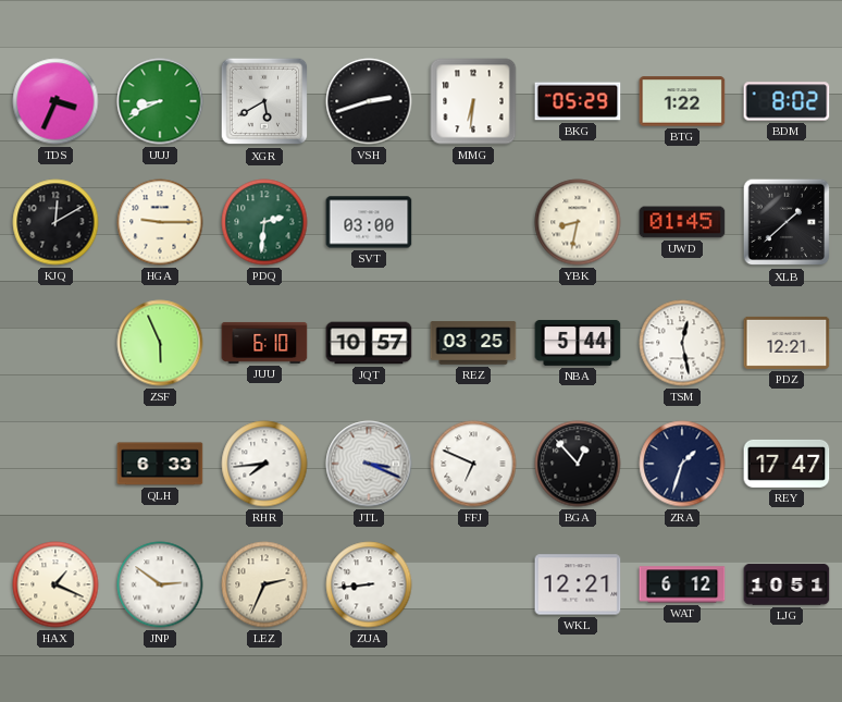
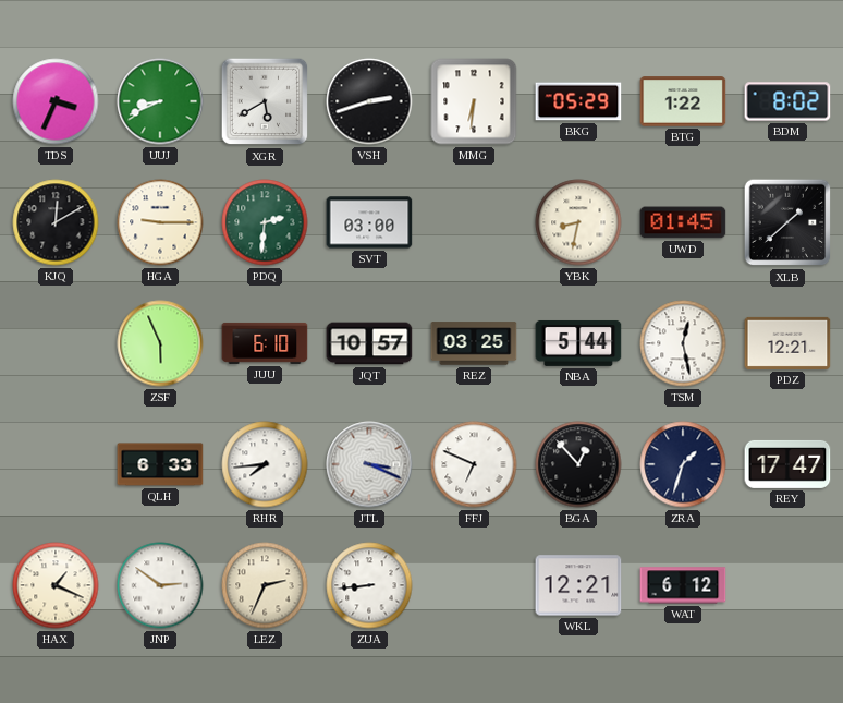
LJG: 10:51 -> none (787, 584)
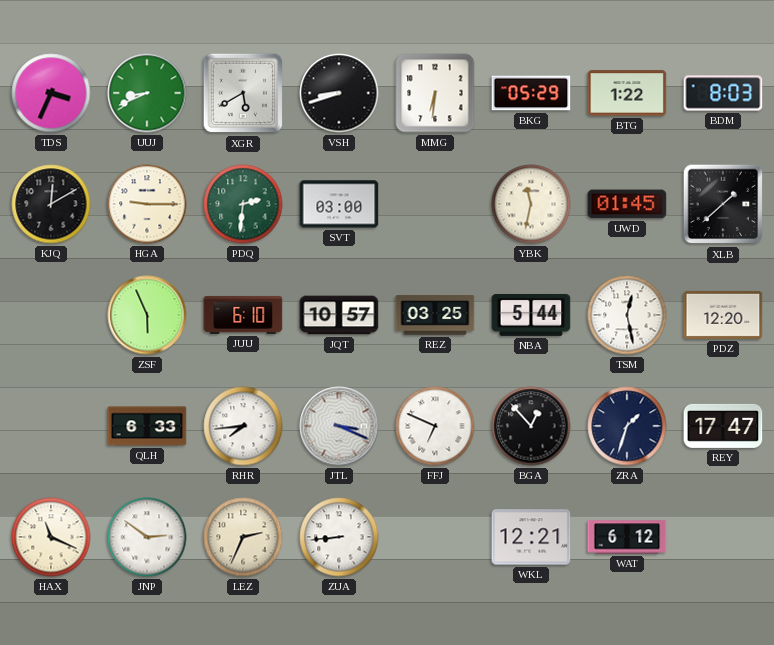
VSH: 2:42 -> 8:42 (339, 93)
BDM: 8:02 -> 8:03 (723, 93)
YBK: 8:32 -> 11:32 (531, 204)
PDZ: 12:21 -> 12:20 (723, 315)
HAX: 1:19 -> 11:19 (51, 537)
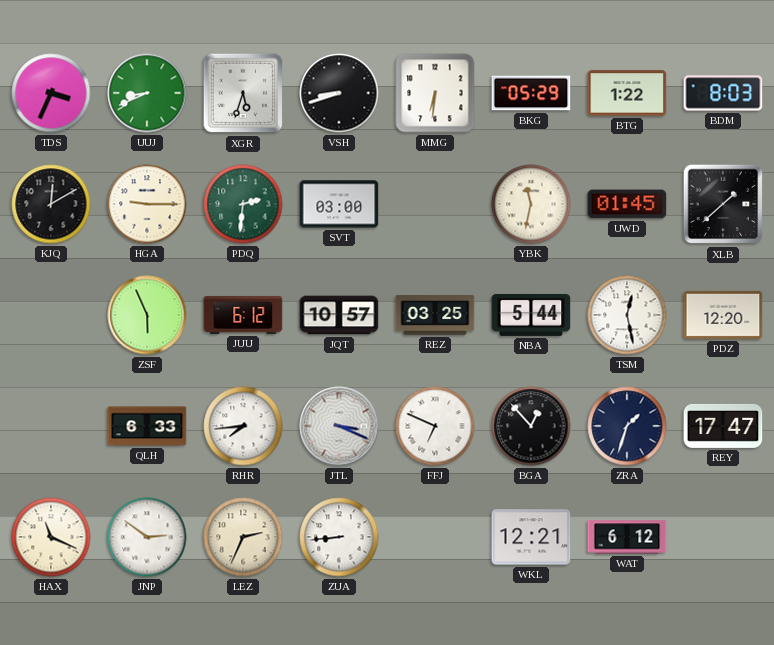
XGR: 5:40 -> 5:33 (243, 93)
JUU: 6:10 -> 6:12 (243, 315)
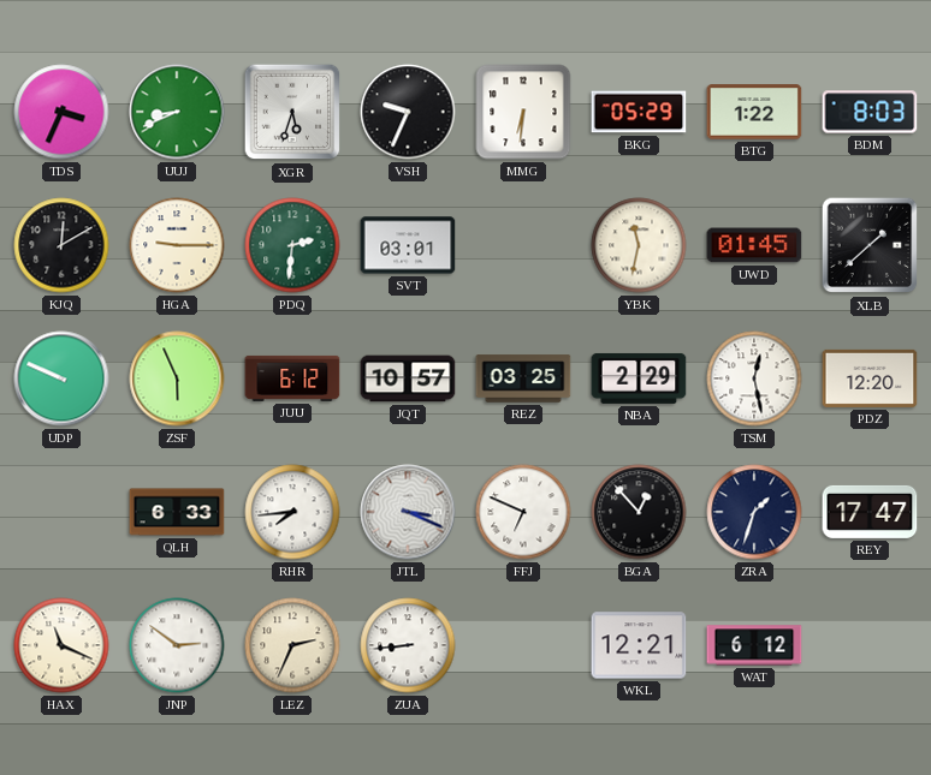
VSH: 8:42 -> 9:34 (408, 112)
SVT: 03:00 -> 03:01 (408, 245)
UDP: none -> 9:49 (61, 378)
NBA: 5:44 -> 2:29 (639, 378)
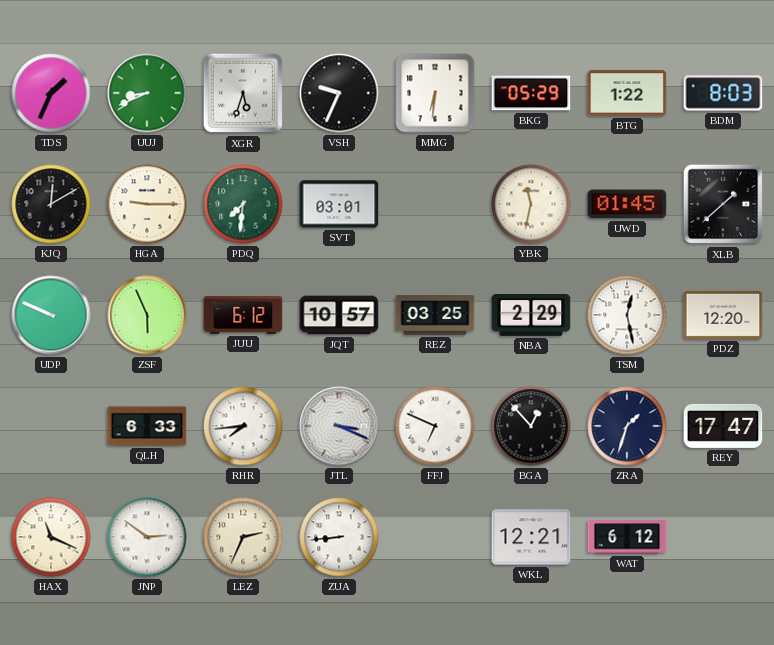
TDS: 3:34 -> 1:34 (51, 93)
PDQ: 2:31 -> 7:31 (243, 204)
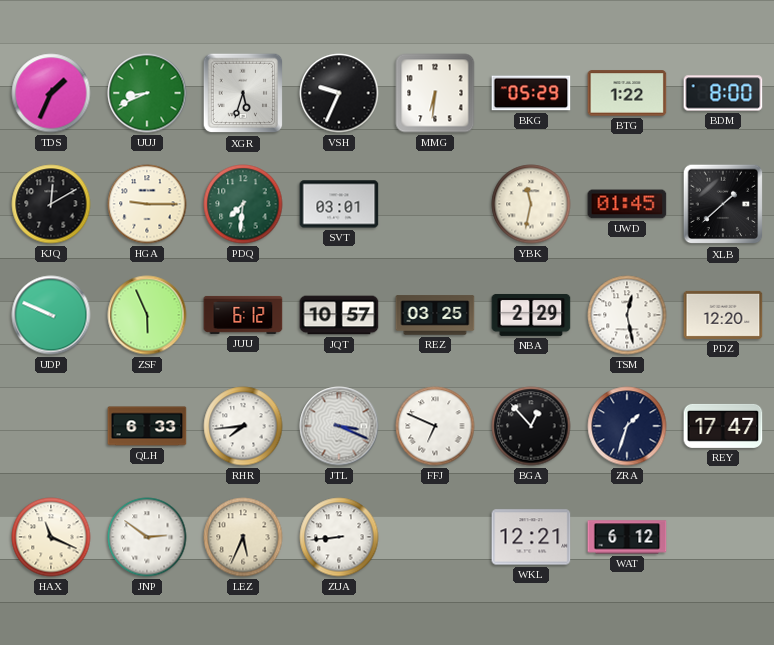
BDM: 8:03 -> 8:00 (723, 93)
LEZ: 2:34 -> 5:34 (243, 537)
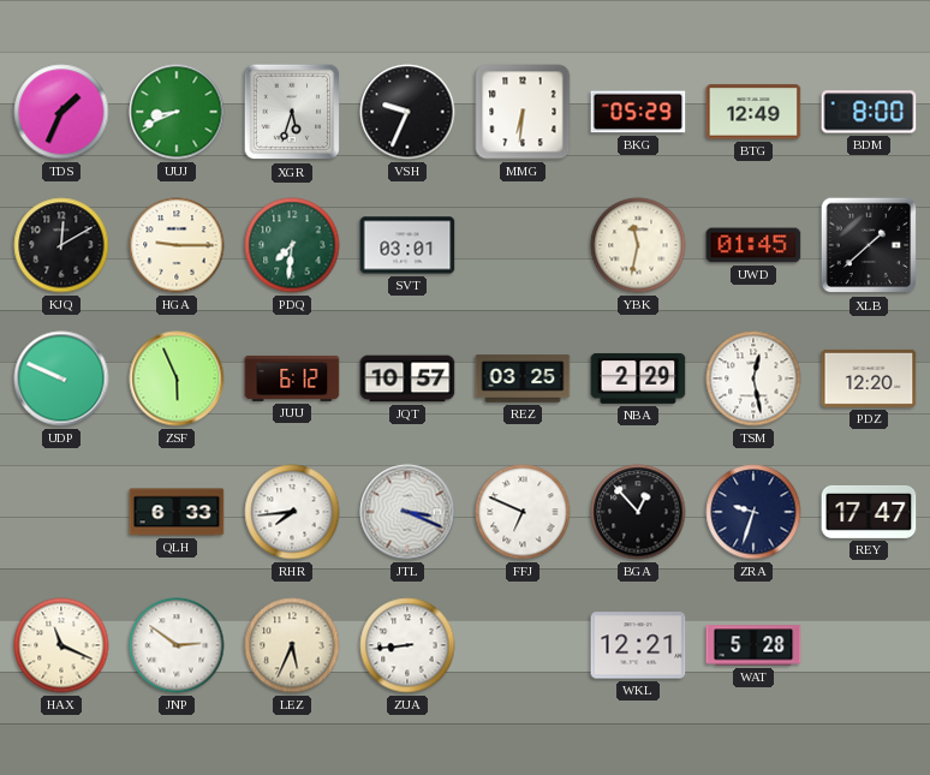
BTG: 1:22 -> 12:49 (753, 112)
ZRA: 1:33 -> 9:33 (753, 512)
WAT: 6:12 -> 5:28 (753, 645)
